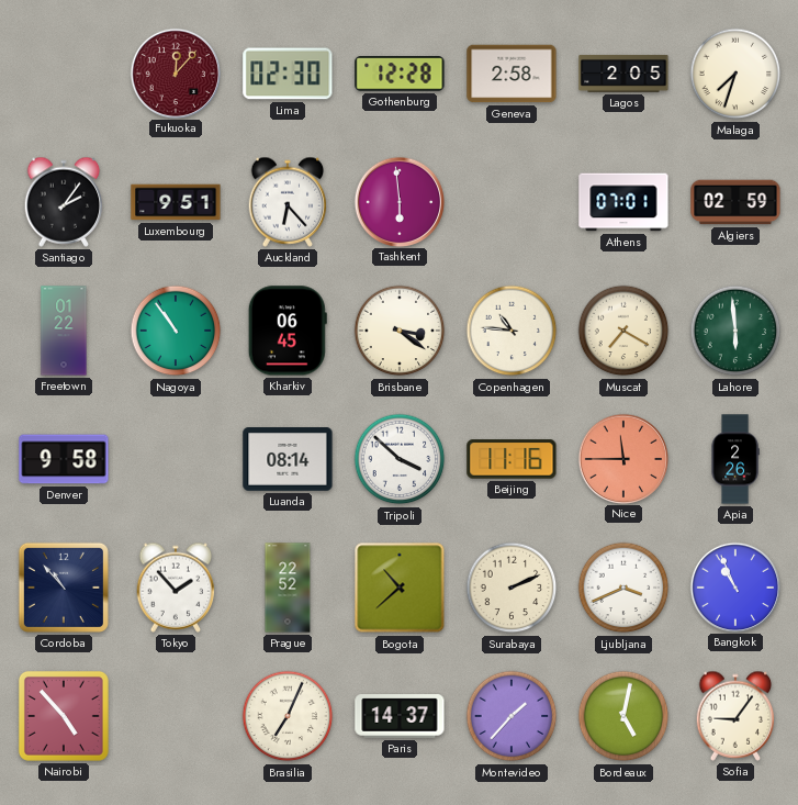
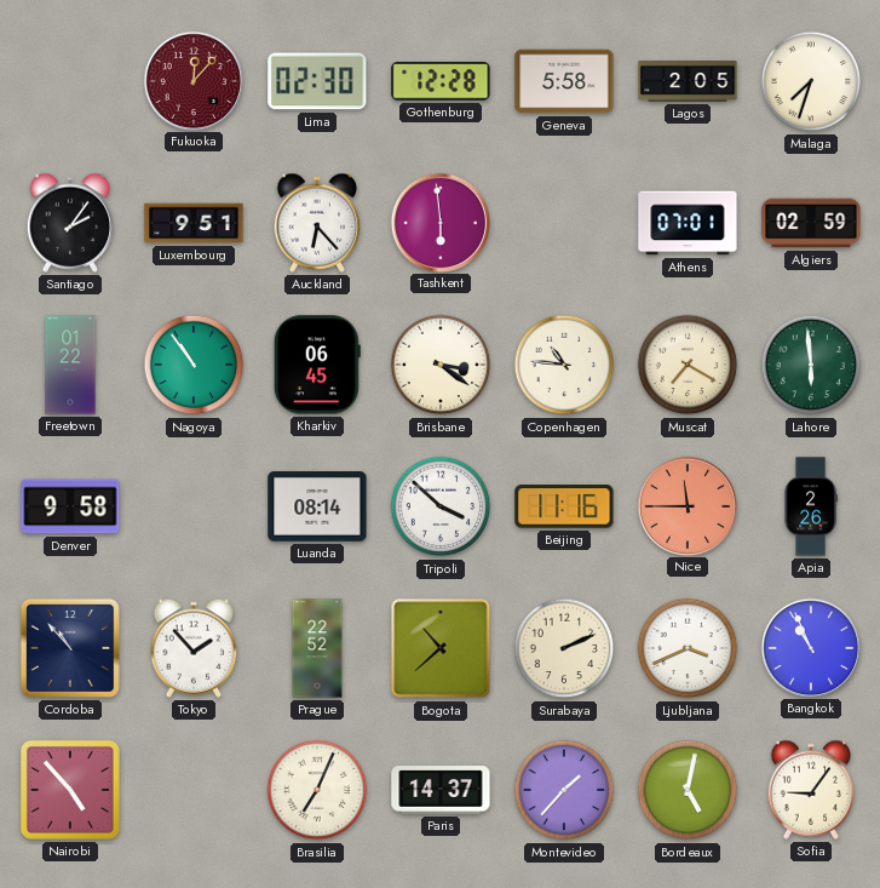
Geneva: 2:58 -> 5:58 (564, 81)
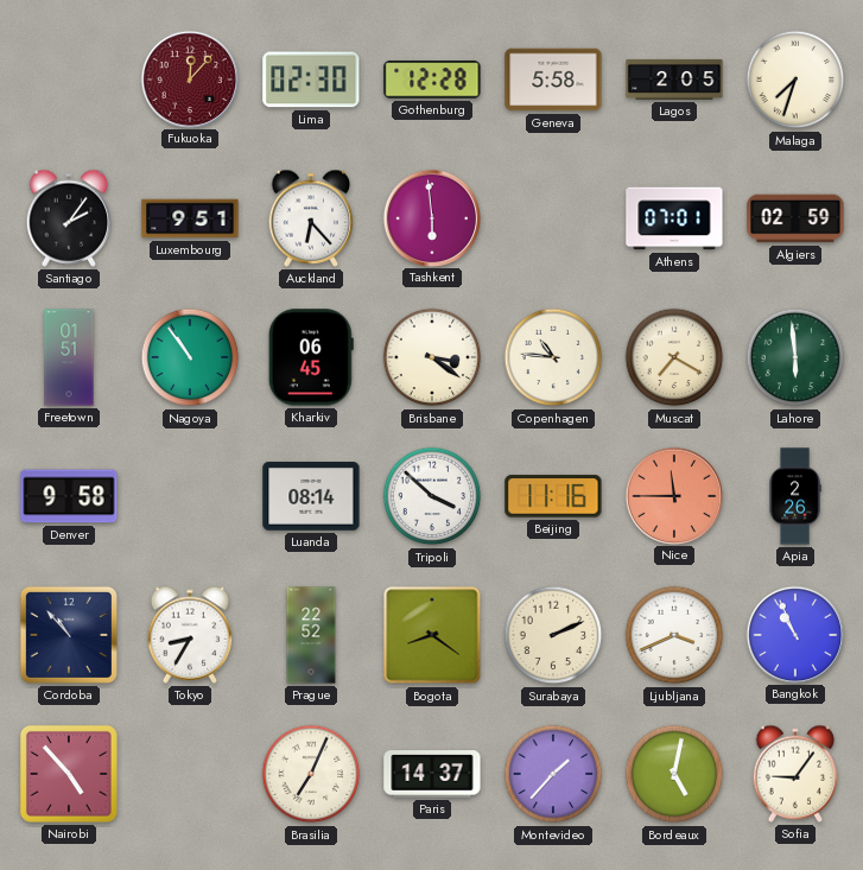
Freetown: 01:22 -> 01:51 (69, 357)
Tokyo: 1:53 -> 8:35 (190, 635)
Bogota: 10:38 -> 8:21 (432, 635)
